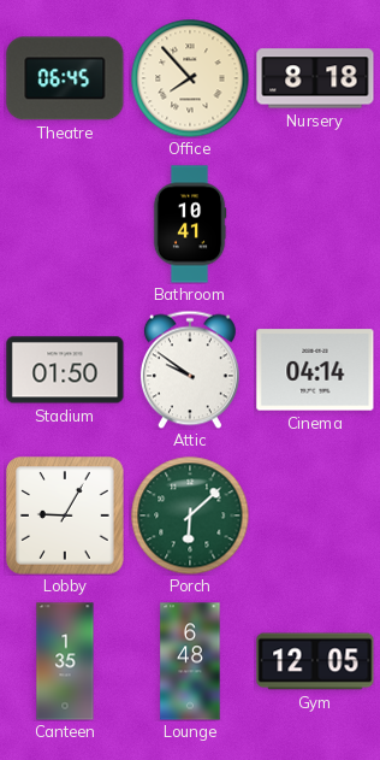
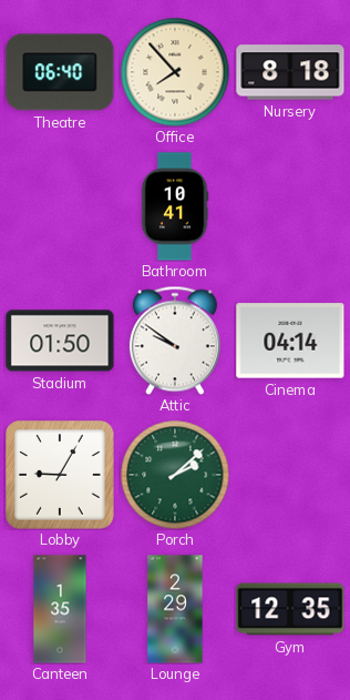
Theatre: 06:45 -> 06:40 (60, 72)
Porch: 6:08 -> 2:08 (175, 475)
Lounge: 6:48 -> 2:29 (175, 609)
Gym: 12:05 -> 12:35 (290, 609)
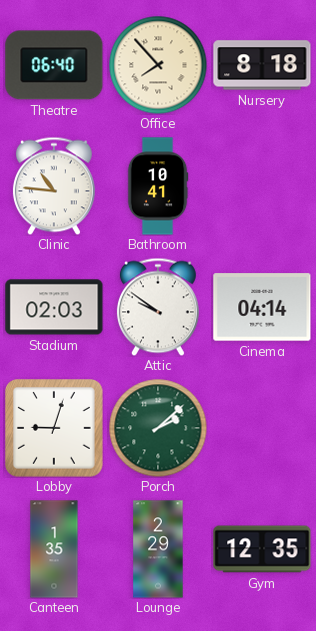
Clinic: none -> 10:46 (54, 186)
Stadium: 01:50 -> 02:03 (54, 307)
Lobby: 9:05 -> 9:03 (54, 428)
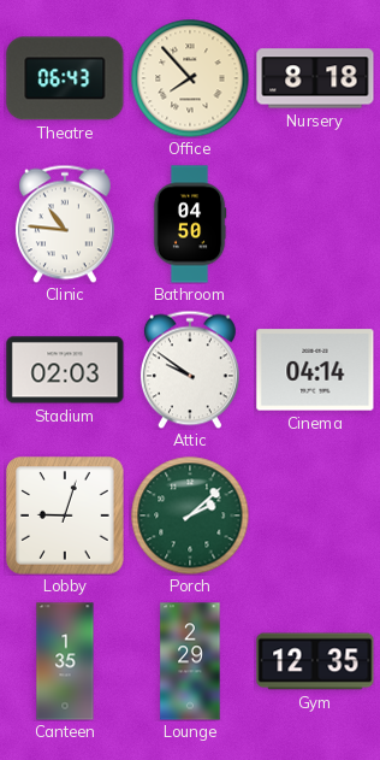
Theatre: 06:40 -> 06:43 (65, 78)
Bathroom: 10:41 -> 04:50 (190, 224)
